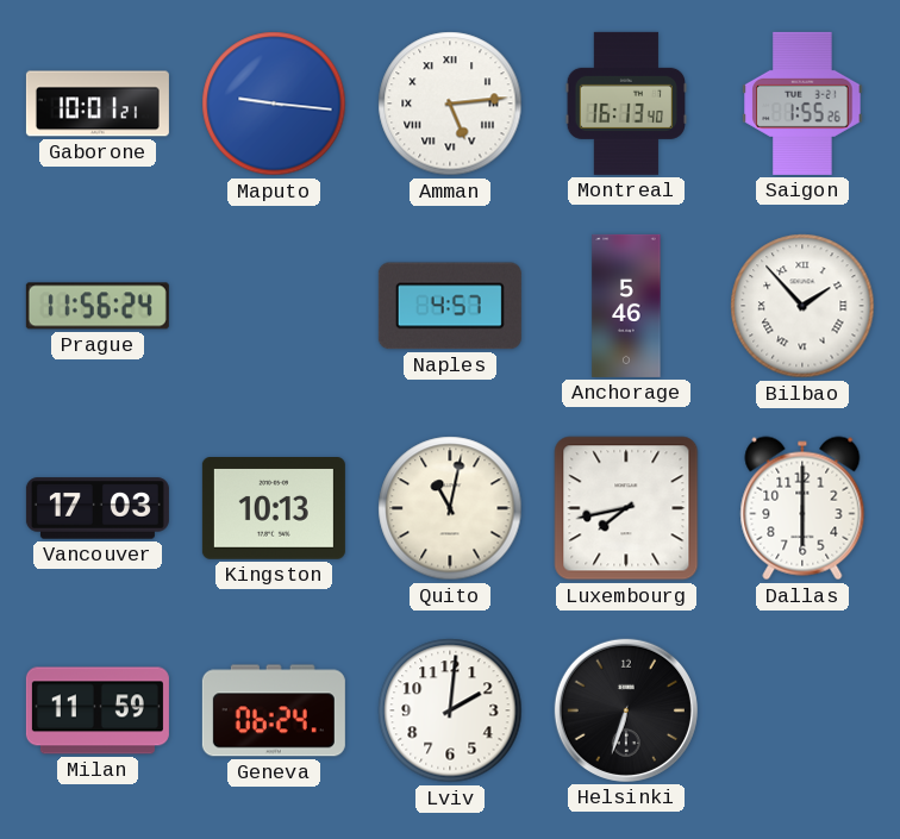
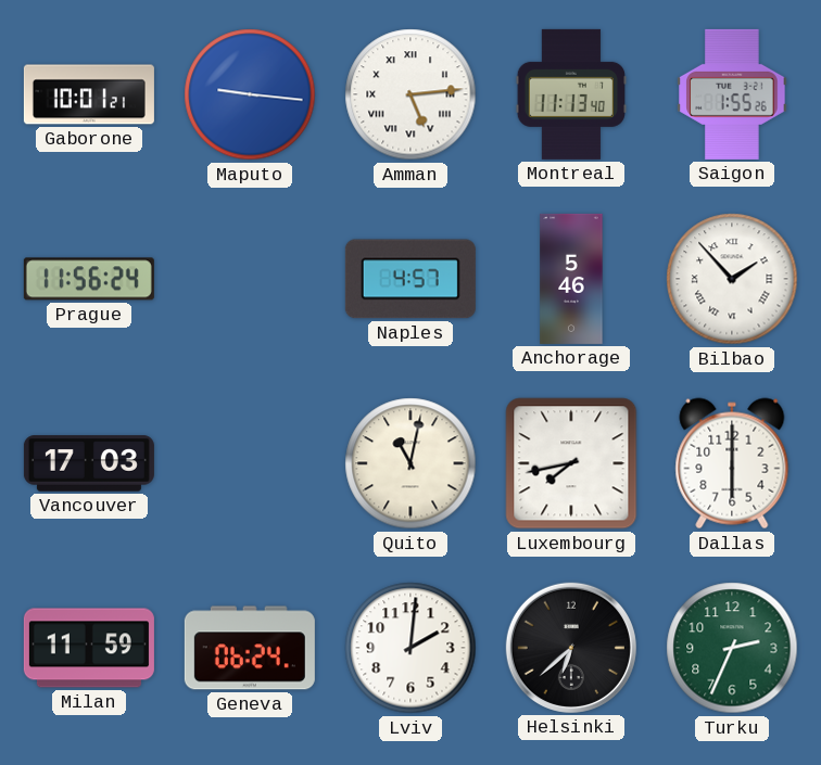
Montreal: 16:13 -> 11:13 (570, 94)
Kingston: 10:13 -> none (274, 509)
Helsinki: 6:33 -> 6:38 (571, 648)
Turku: none -> 2:34 (732, 648)
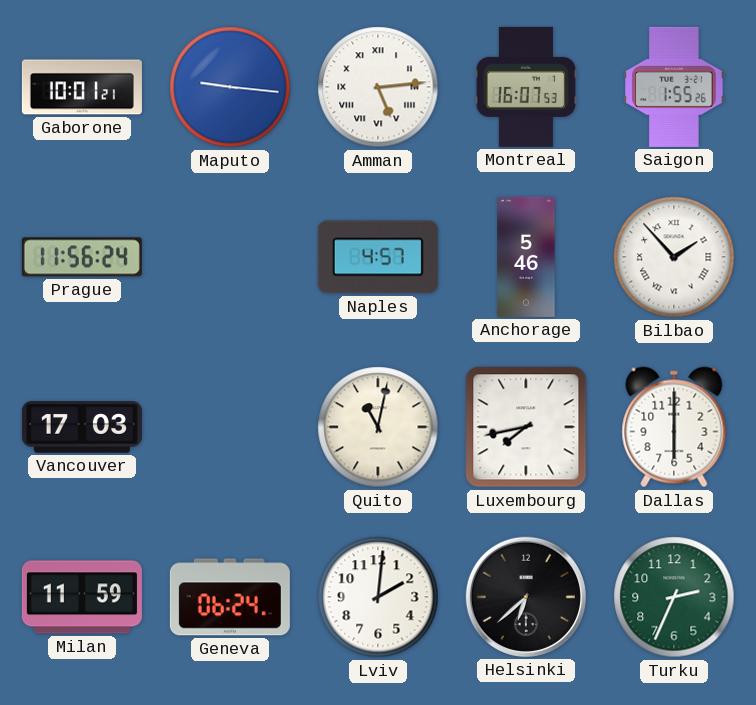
Montreal: 11:13 -> 16:07 (525, 87)
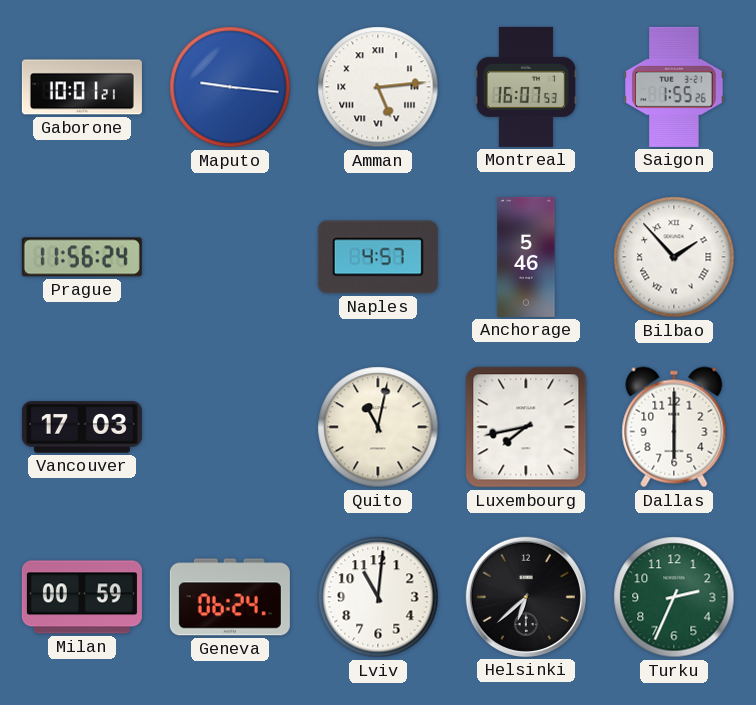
Milan: 11:59 -> 00:59 (82, 597)
Lviv: 2:01 -> 11:01 (378, 597)
